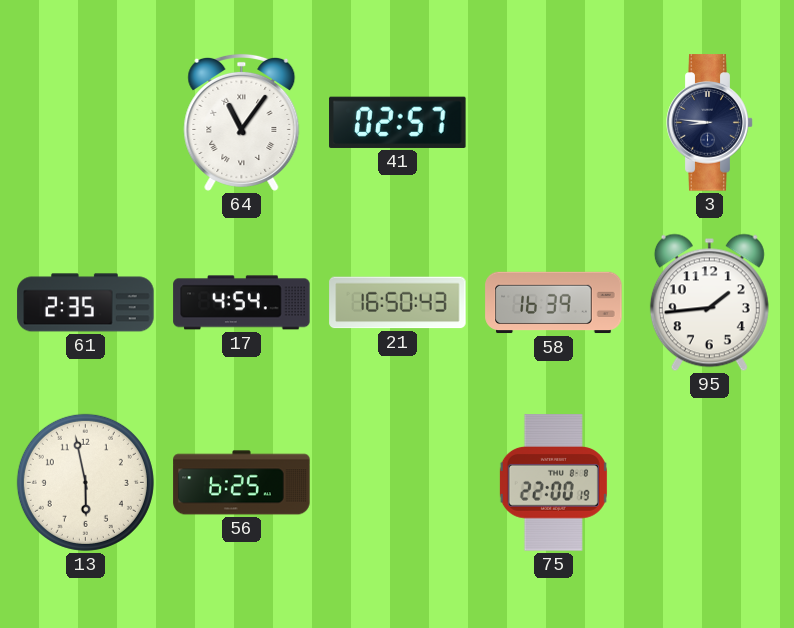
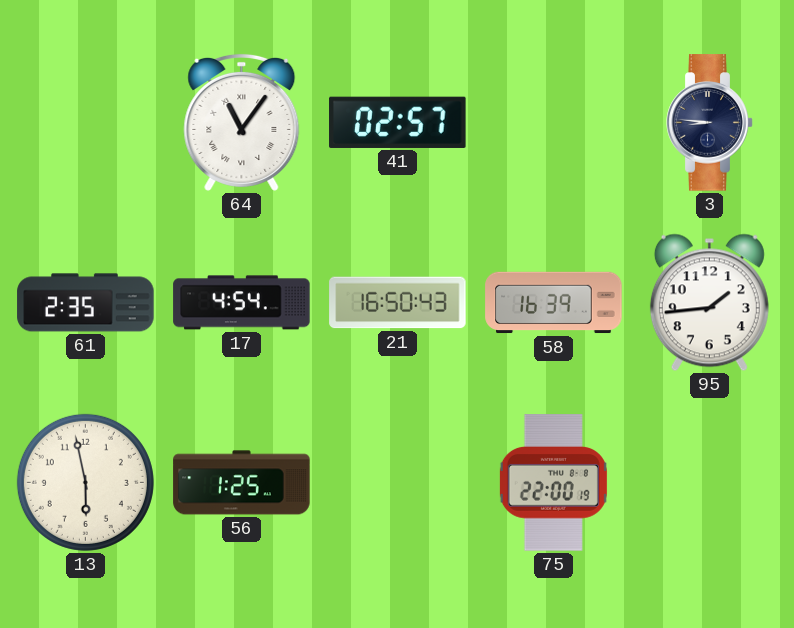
56: 6:25 -> 1:25 (242, 483)
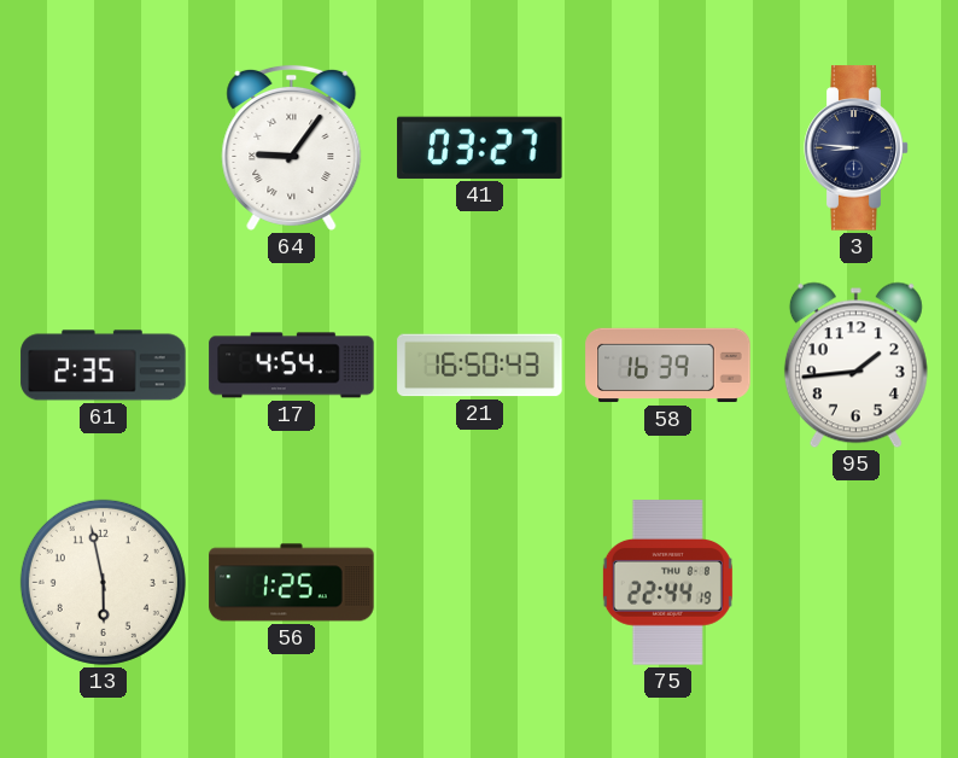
64: 11:06 -> 9:06 (292, 147)
41: 02:57 -> 03:27 (480, 147)
75: 22:00 -> 22:44 (667, 583)
